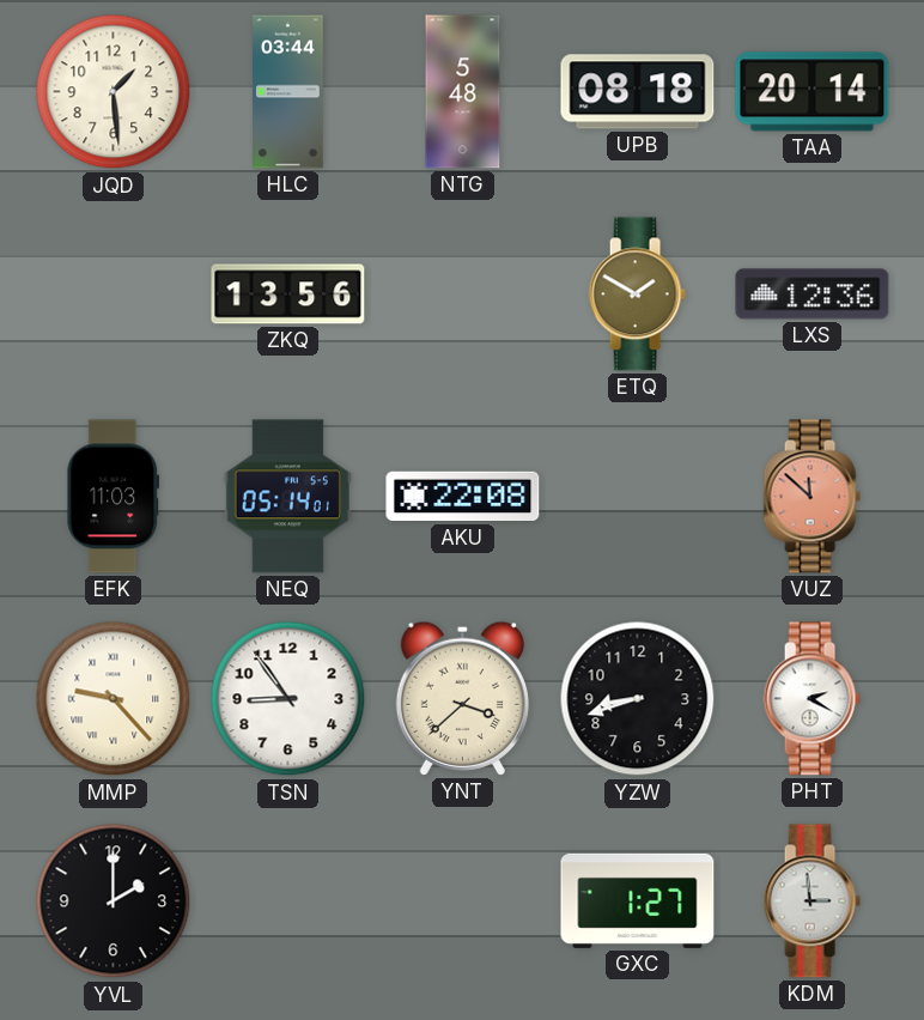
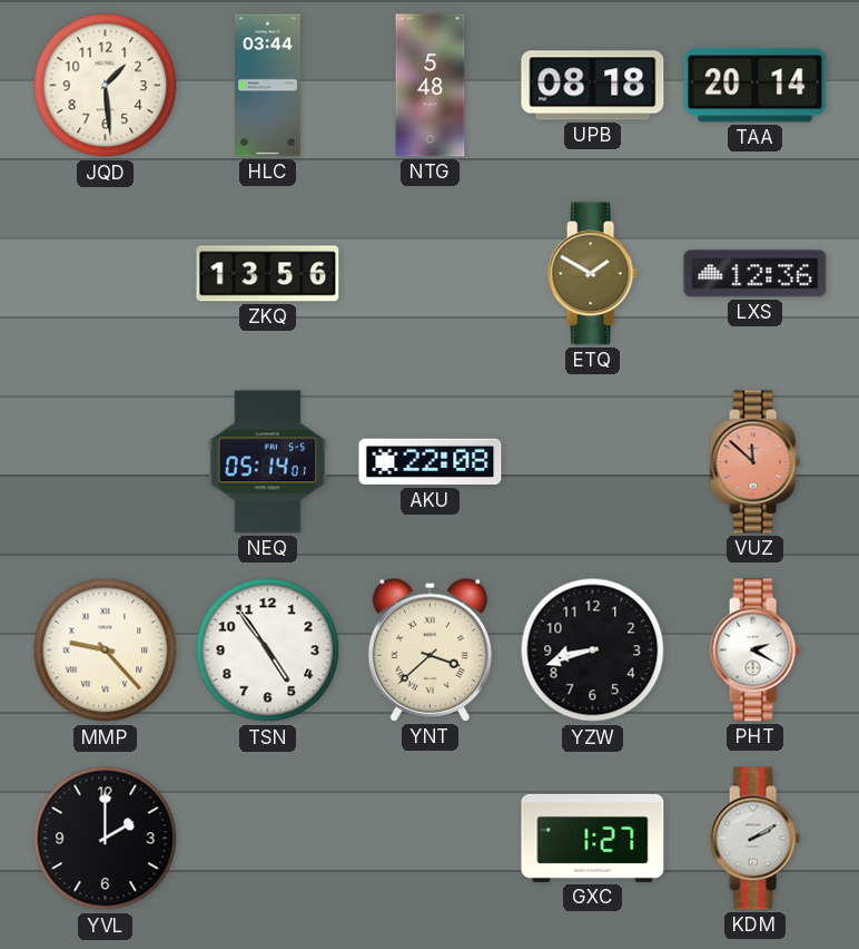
EFK: 11:03 -> none (114, 497)
TSN: 8:54 -> 4:54 (268, 650)
KDM: 2:59 -> 2:10 (754, 839)
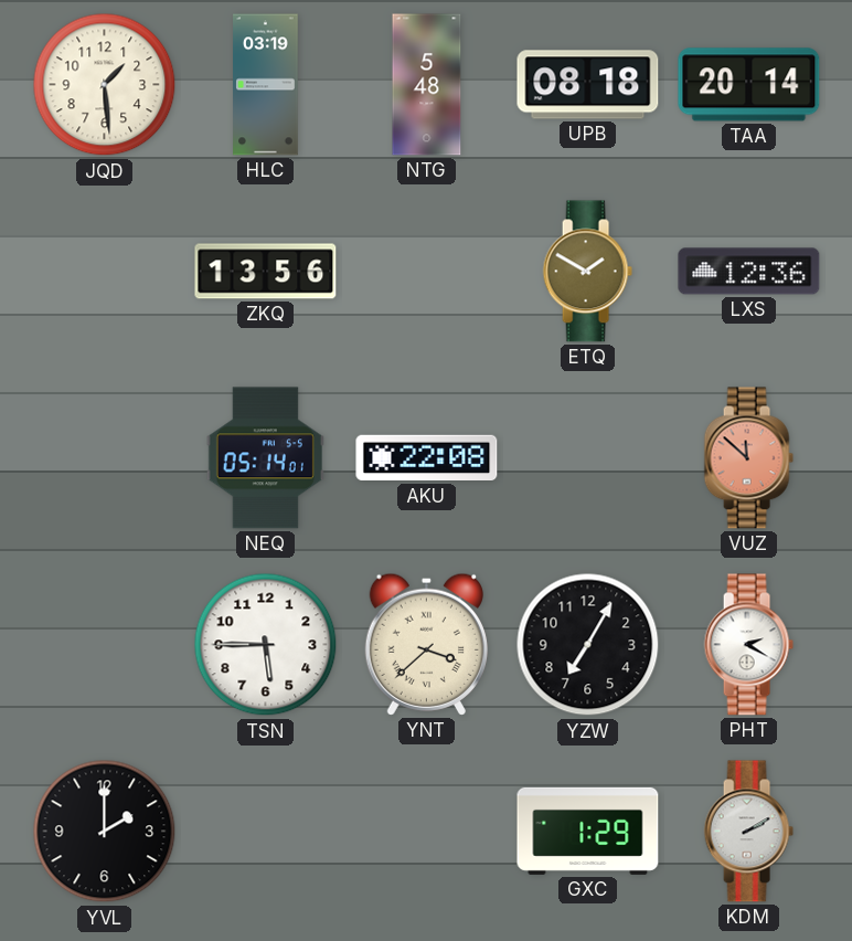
HLC: 03:44 -> 03:19 (266, 85)
MMP: 9:23 -> none (106, 650)
TSN: 4:54 -> 5:45 (266, 645)
YZW: 8:42 -> 7:05 (588, 645)
GXC: 1:27 -> 1:29 (588, 831)
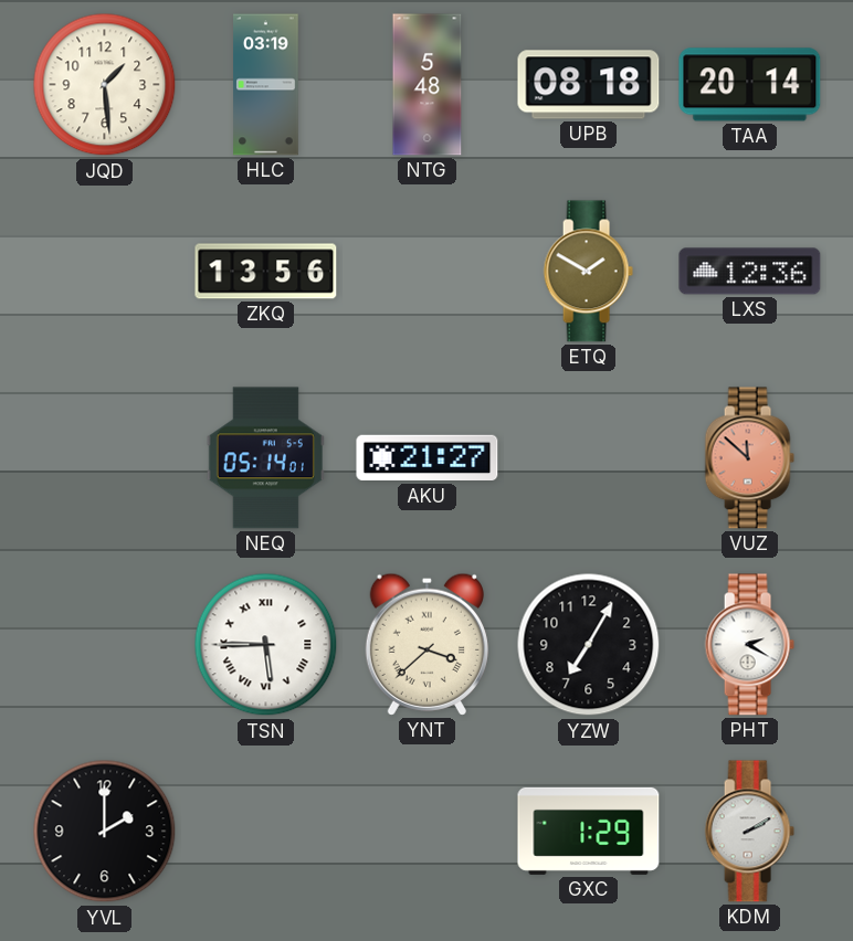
AKU: 22:08 -> 21:27 (428, 458)
TSN numerals: Arabic -> Roman (266, 645)
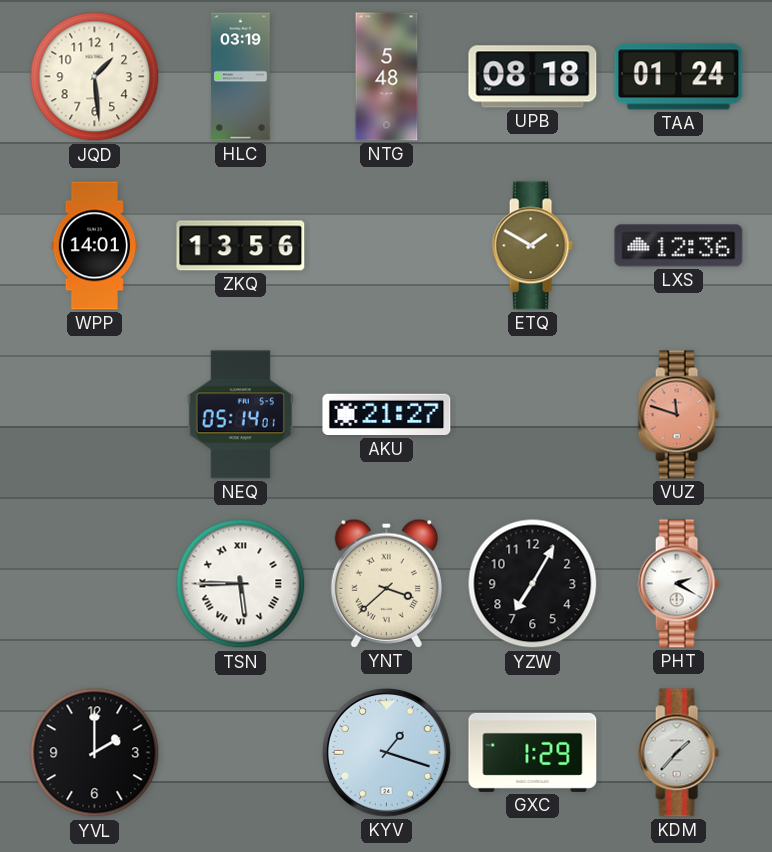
TAA: 20:14 -> 01:24 (679, 77)
WPP: none -> 14:01 (95, 246)
VUZ: 11:52 -> 11:48 (678, 415)
KYV: none -> 1:18 (387, 753)
KDM: 2:10 -> 1:37 (678, 753)
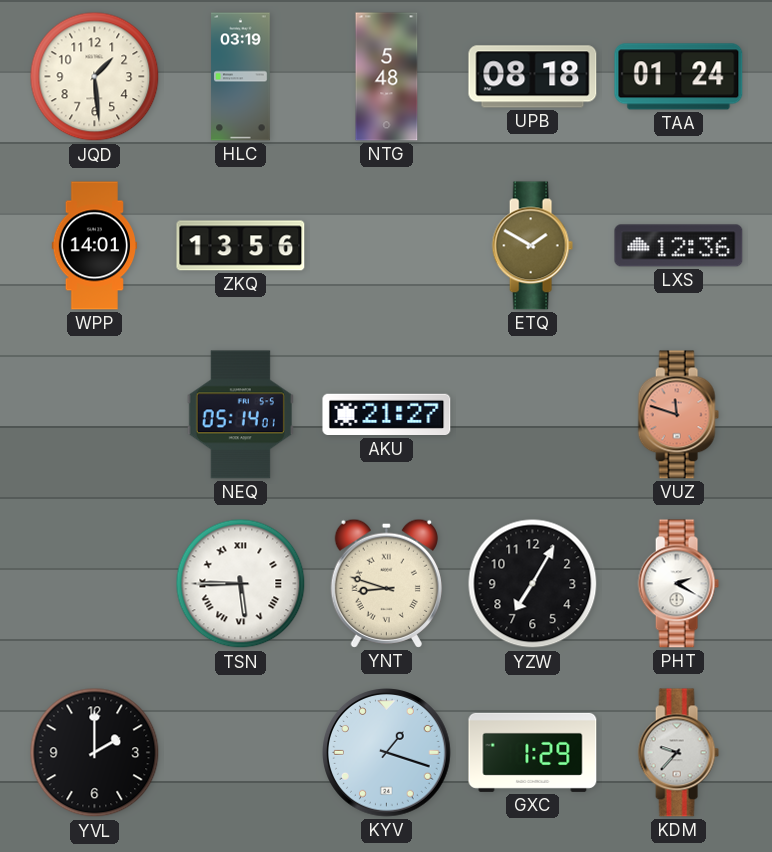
YNT: 3:38 -> 8:48 (386, 583)
KDM: 1:37 -> 9:37 (678, 753)
